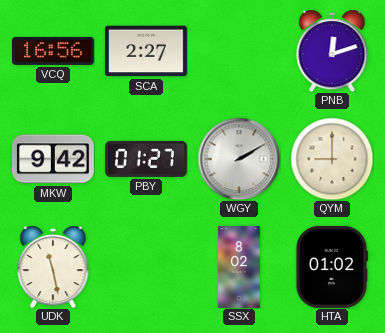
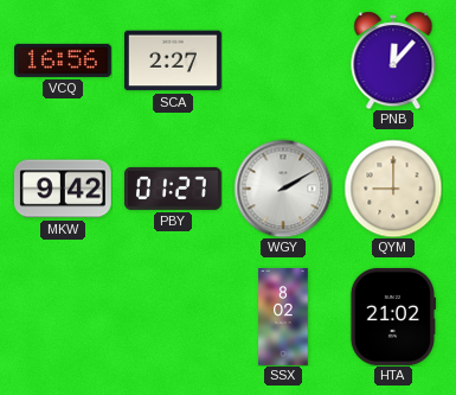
PNB: 12:12 -> 12:07 (393, 60)
UDK: 11:28 -> none (53, 267)
HTA: 01:02 -> 21:02 (393, 317)
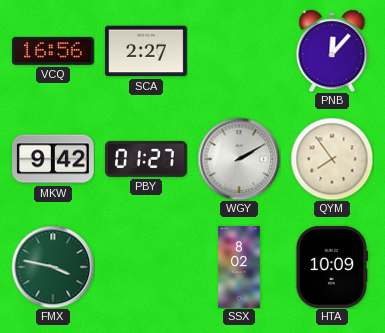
QYM: 9:00 -> 7:54 (332, 159)
FMX: none -> 3:47 (53, 267)
HTA: 21:02 -> 10:09 (332, 267)
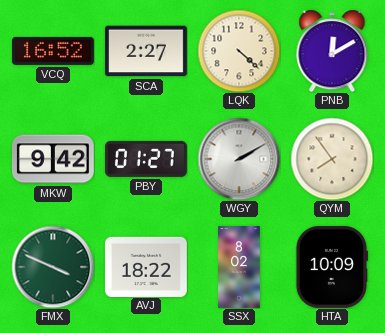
VCQ: 16:56 -> 16:52 (53, 51)
LQK: none -> 4:22 (239, 51)
PNB: 12:07 -> 12:10 (332, 51)
FMX: 3:47 -> 3:49 (53, 267)
AVJ: none -> 18:22 (146, 266)
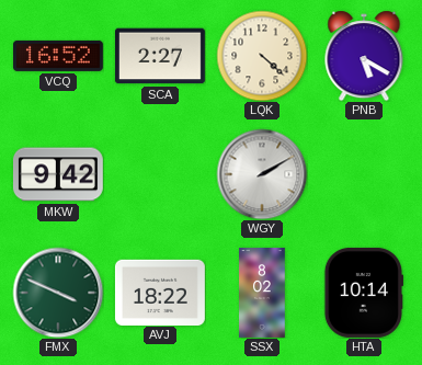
PNB: 12:10 -> 5:20 (364, 56)
PBY: 01:27 -> none (146, 159)
QYM: 7:54 -> none (332, 159)
HTA: 10:09 -> 10:14 (364, 293)
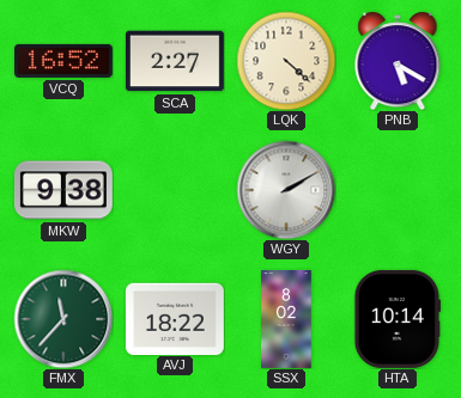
MKW: 9:42 -> 9:38 (63, 190)
FMX: 3:49 -> 11:37 (63, 319)
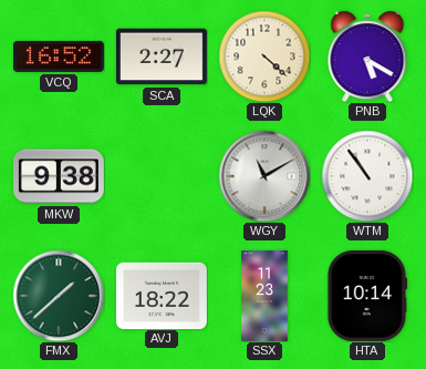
WGY: 2:10 -> 11:10 (264, 176)
WTM: none -> 10:54 (367, 176)
FMX: 11:37 -> 1:38 (59, 296)
SSX: 8:02 -> 11:23 (264, 297)
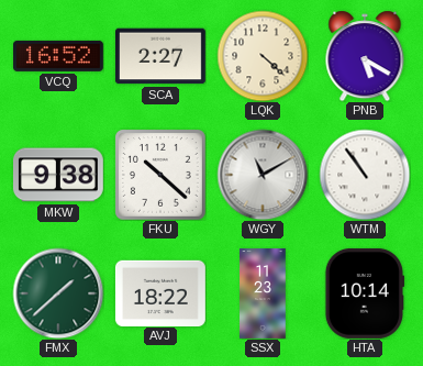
FKU: none -> 10:22 (160, 175)
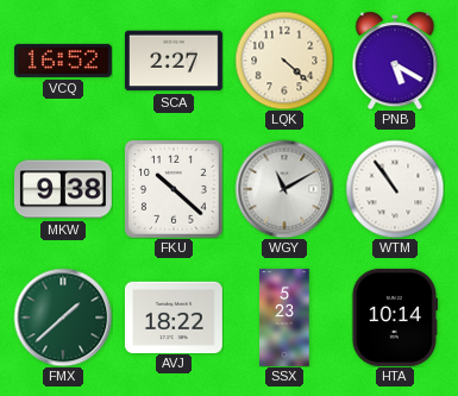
SSX: 11:23 -> 5:23 (284, 319)
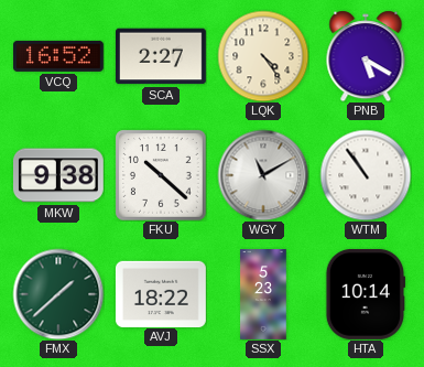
LQK: 4:22 -> 4:24 (263, 56)
